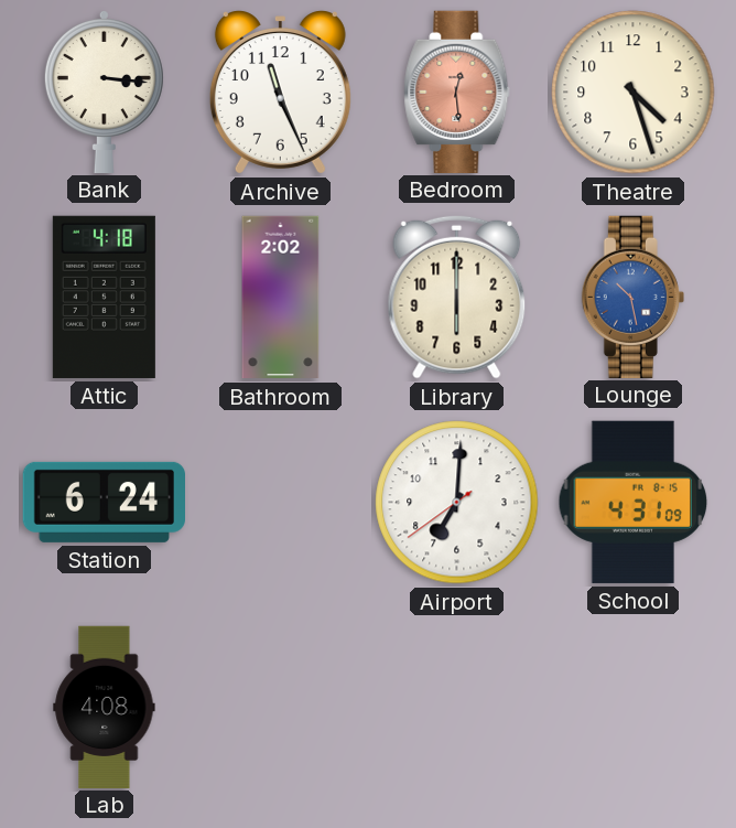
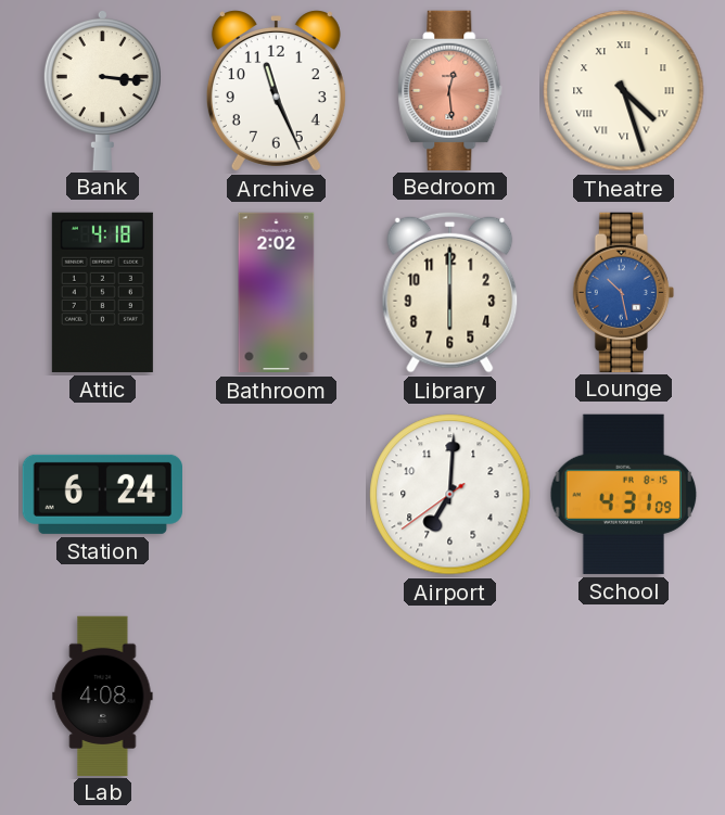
Theatre numerals: Arabic -> Roman (624, 91)
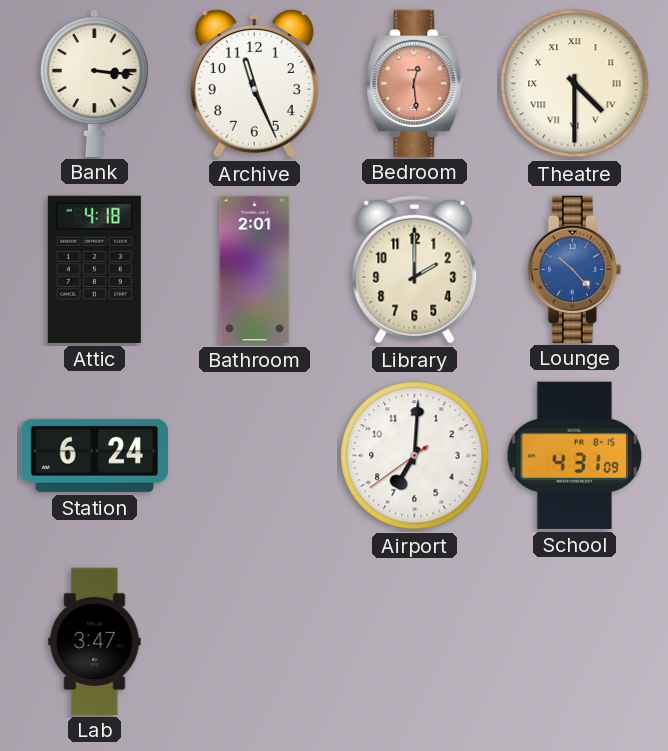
Theatre: 4:27 -> 4:30 (575, 84)
Bathroom: 2:02 -> 2:01 (255, 270)
Library: 6:00 -> 2:00 (415, 269)
Lounge: 10:28 -> 10:23 (574, 269)
Lab: 4:08 -> 3:47 (95, 641)
